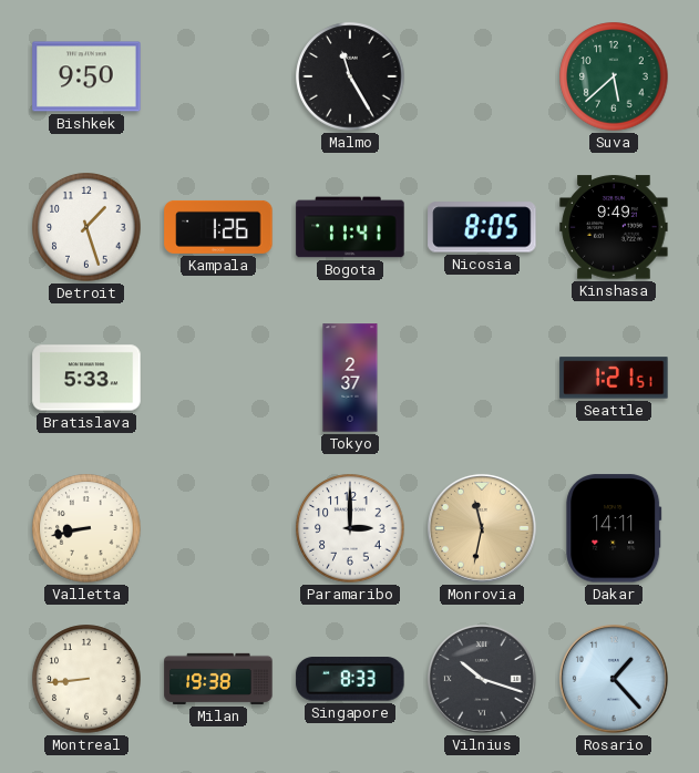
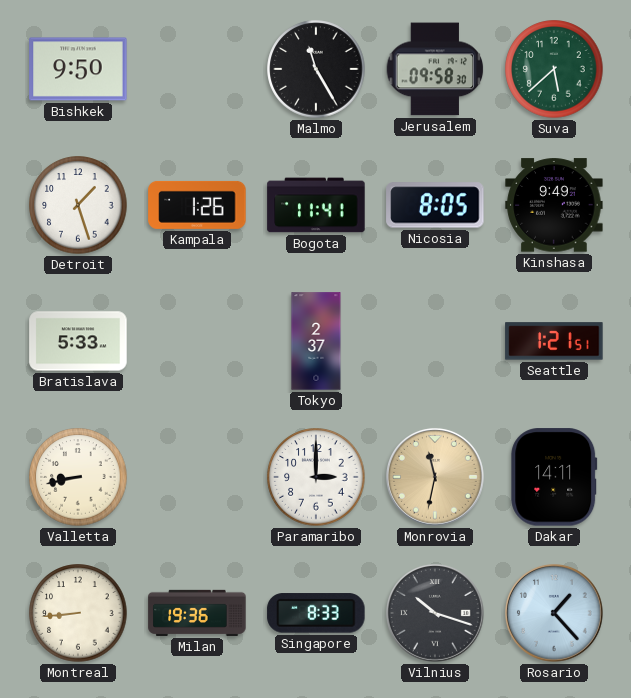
Jerusalem: none -> 09:58 (435, 69)
Milan: 19:38 -> 19:36 (197, 613)
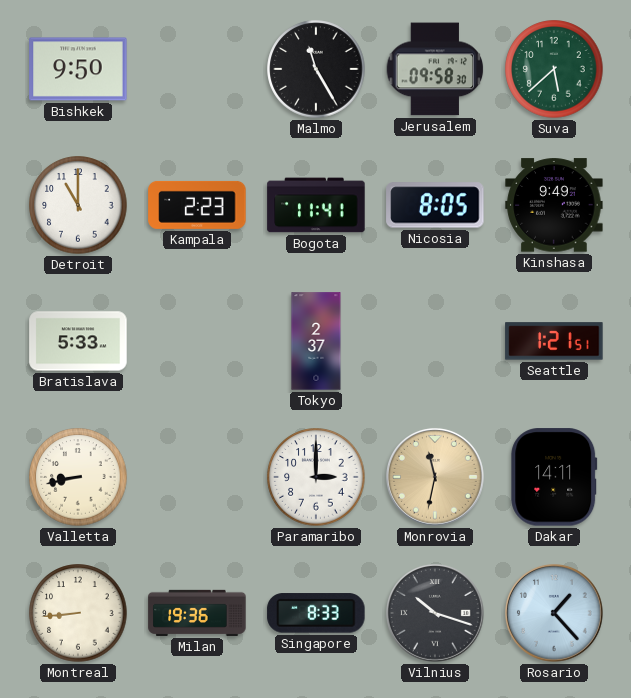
Detroit: 1:27 -> 11:00 (78, 205)
Kampala: 1:26 -> 2:23 (197, 205)
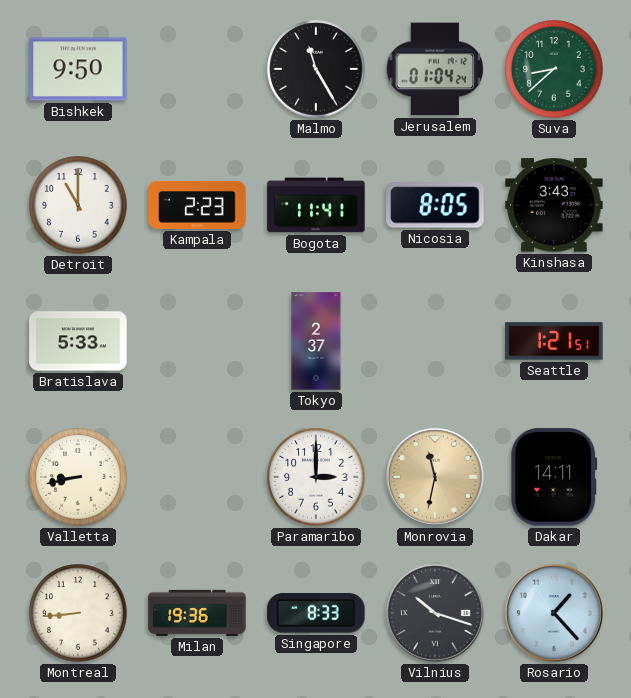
Jerusalem: 09:58 -> 01:04 (435, 69)
Suva: 5:38 -> 8:38 (554, 69)
Kinshasa: 9:49 -> 3:43 (554, 205)
